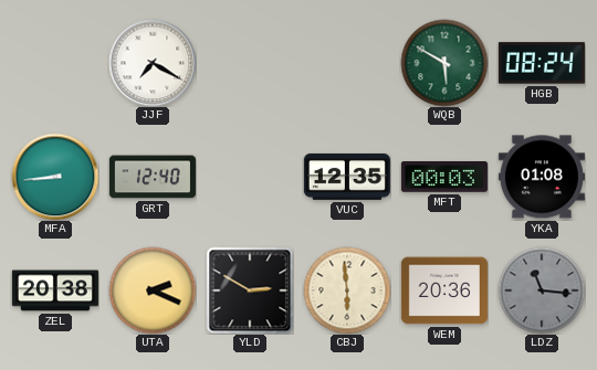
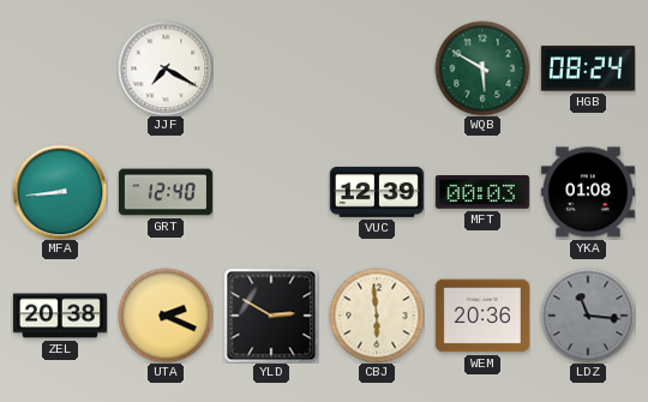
VUC: 12:35 -> 12:39 (377, 192)
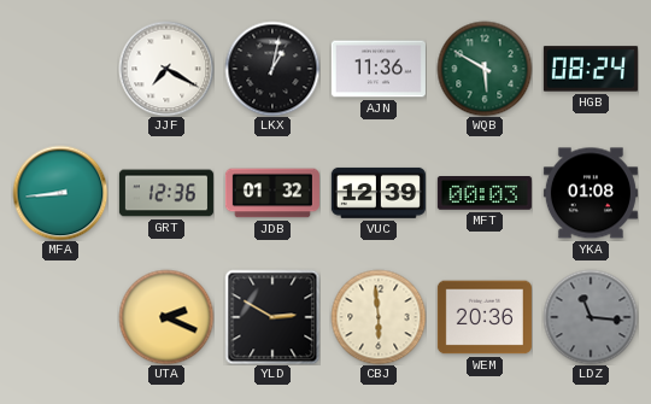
LKX: none -> 1:02 (272, 69)
AJN: none -> 11:36 (379, 69)
GRT: 12:40 -> 12:36 (166, 193)
JDB: none -> 01:32 (272, 193)
ZEL: 20:38 -> none (60, 316)
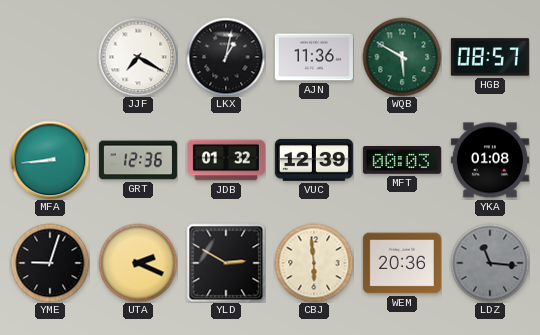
HGB: 08:24 -> 08:57 (490, 57)
YME: none -> 9:03 (50, 263)
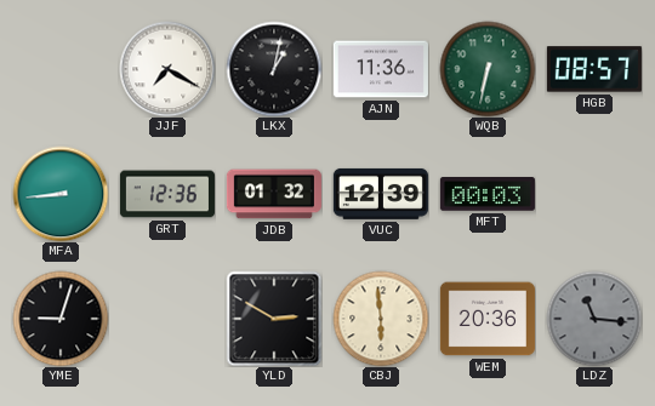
WQB: 5:50 -> 6:32 (488, 69)
YKA: 01:08 -> none (490, 160)
UTA: 2:19 -> none (138, 263)
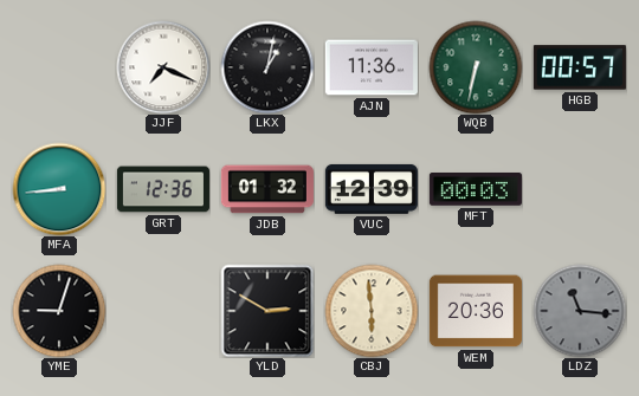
JJF: 7:20 -> 7:19 (163, 67)
HGB: 08:57 -> 00:57 (580, 67)
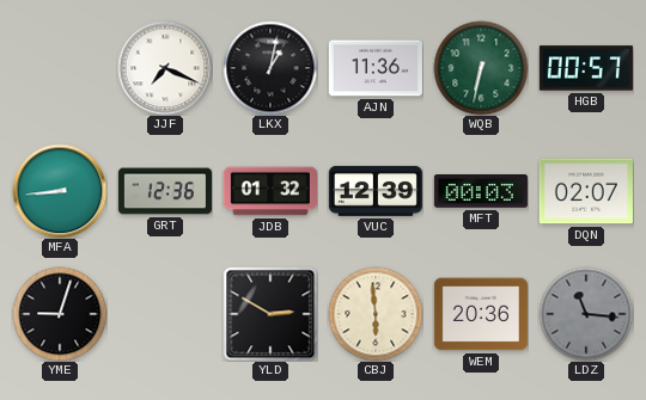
DQN: none -> 02:07 (586, 191)
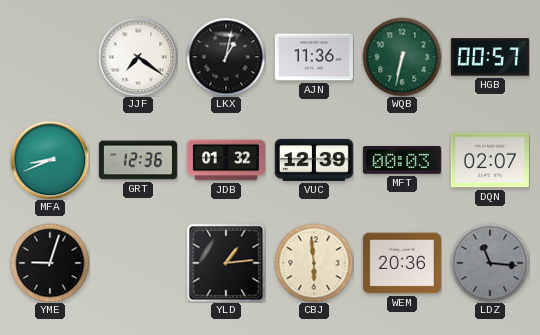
JJF: 7:19 -> 7:21 (138, 57)
MFA: 8:44 -> 8:41 (50, 160)
YLD: 2:50 -> 1:14 (226, 263)
